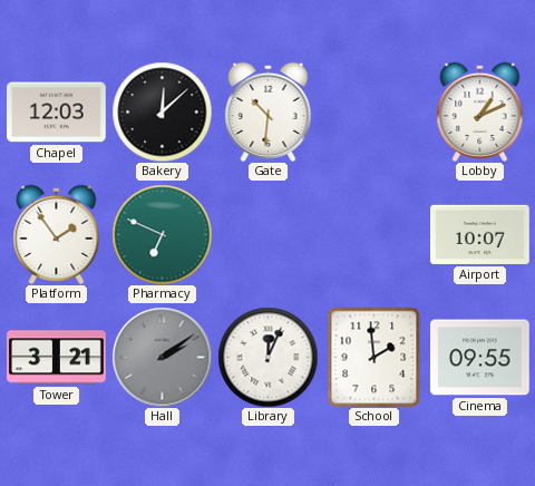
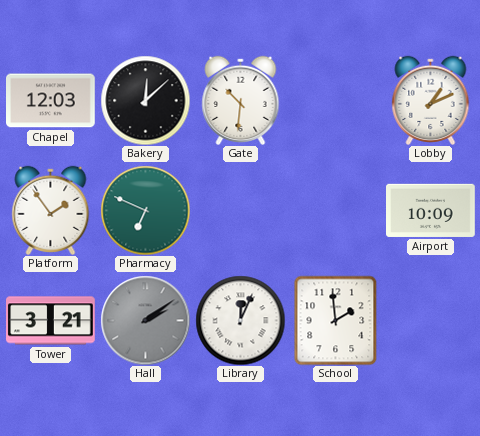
Airport: 10:07 -> 10:09 (431, 210)
Cinema: 09:55 -> none (480, 358)
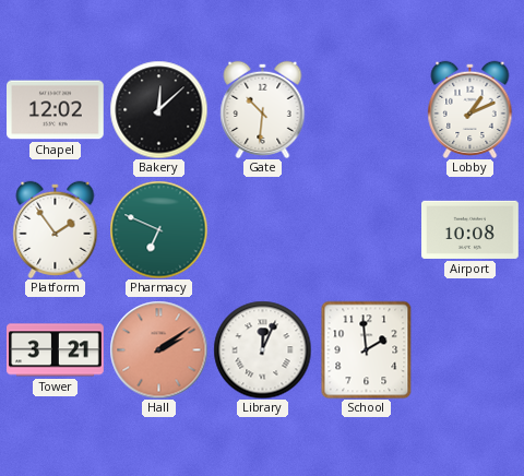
Chapel: 12:03 -> 12:02 (56, 110)
Airport: 10:09 -> 10:08 (471, 229)
Hall dial: grey -> salmon (158, 349)
